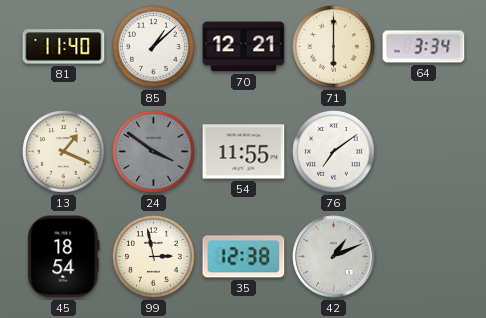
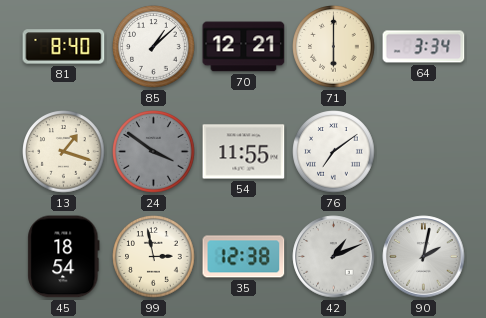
81: 11:40 -> 8:40 (64, 47)
13: 1:19 -> 1:18 (64, 152)
90: none -> 2:02 (424, 257)
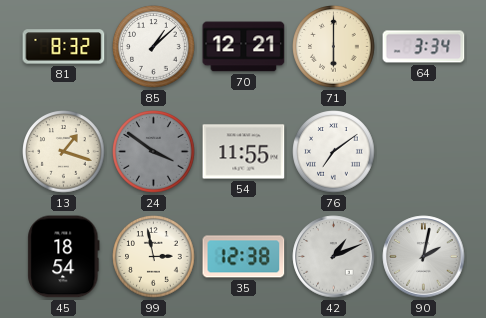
81: 8:40 -> 8:32 (64, 47)
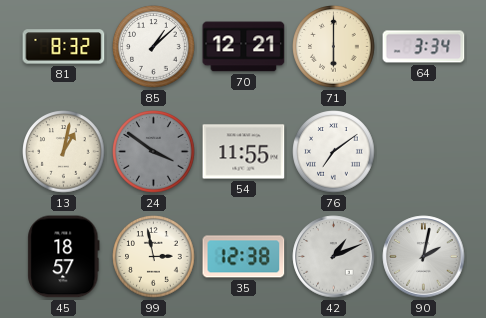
13: 1:18 -> 1:02 (64, 152)
45: 18:54 -> 18:57 (64, 257)
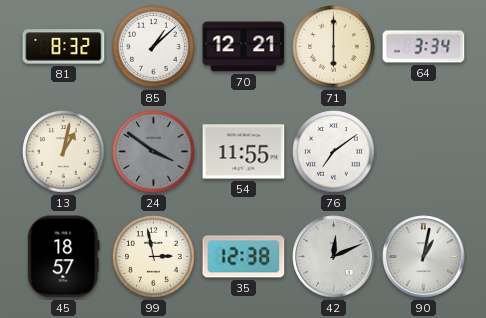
42: 1:11 -> 12:11 (334, 257)
90: 2:02 -> 1:02 (424, 257)
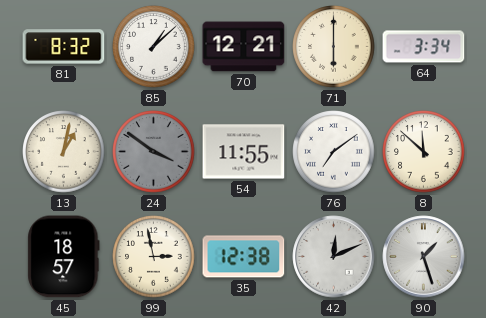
8: none -> 11:52 (424, 152)
90: 1:02 -> 1:27 (424, 257)
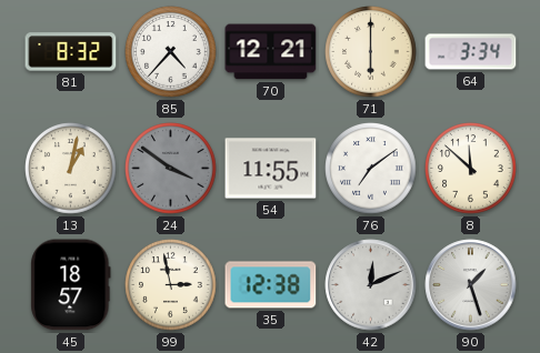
85: 1:08 -> 4:37 (171, 52)
